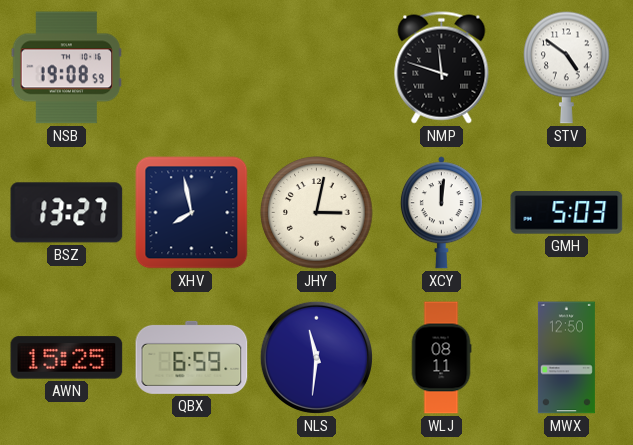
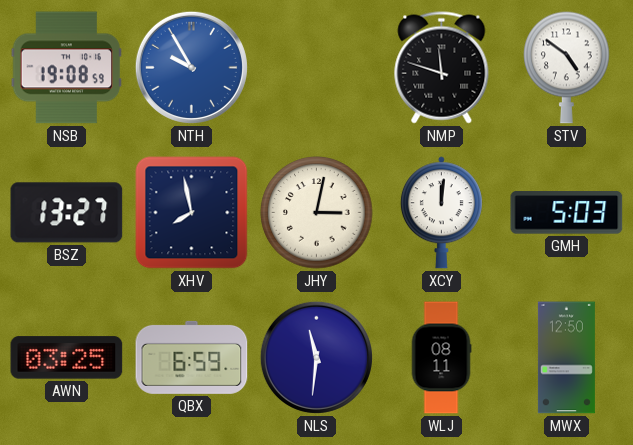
NTH: none -> 9:55 (191, 67)
AWN: 15:25 -> 03:25 (67, 358)
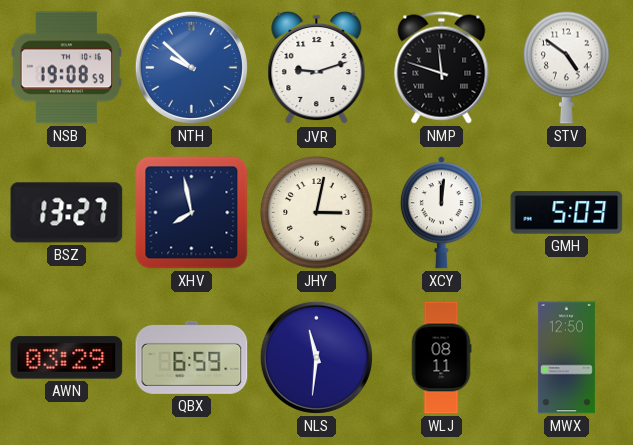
NTH: 9:55 -> 9:52 (191, 67)
JVR: none -> 9:12 (317, 68)
AWN: 03:25 -> 03:29 (67, 358)
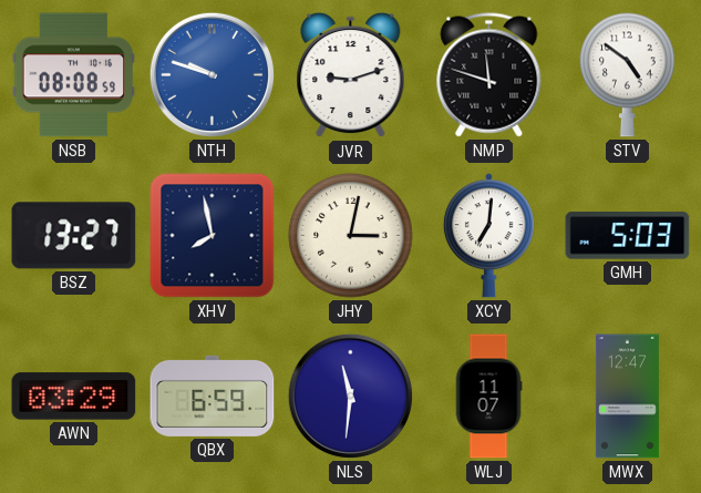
NSB: 19:08 -> 08:08 (74, 75)
NTH: 9:52 -> 9:48 (212, 74)
XCY: 12:01 -> 7:01 (488, 236)
WLJ: 08:11 -> 11:07 (488, 397)
MWX: 12:50 -> 12:47 (627, 397)
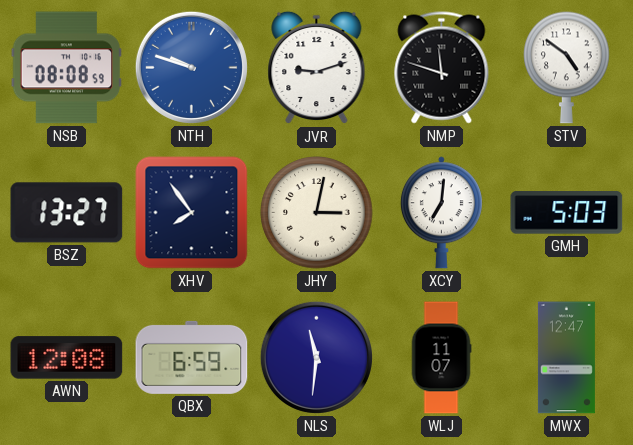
XHV: 7:58 -> 7:54 (192, 213)
AWN: 03:29 -> 12:08 (67, 358)
